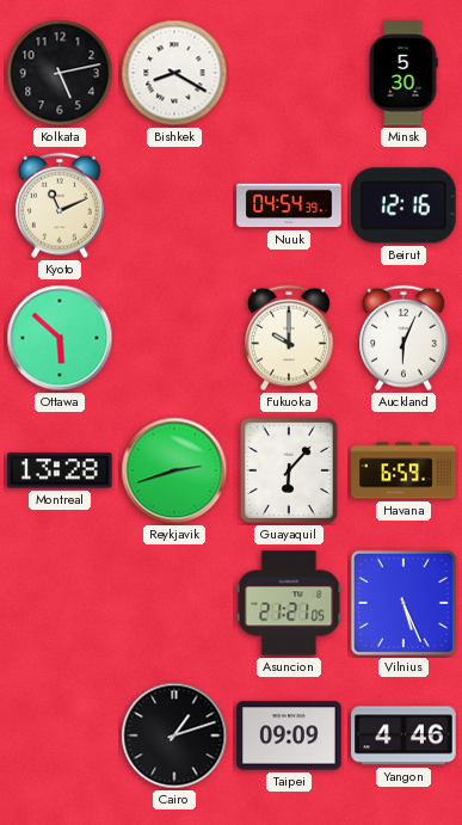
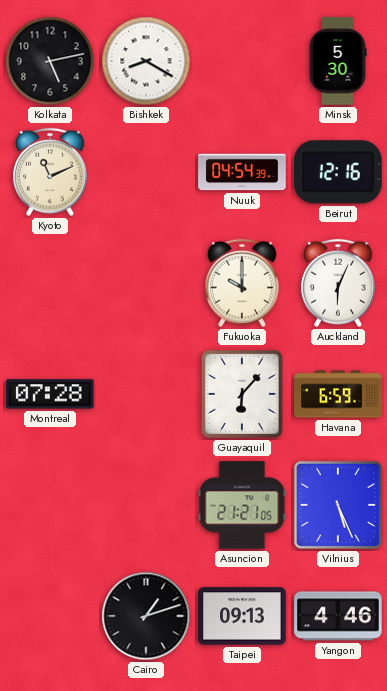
Ottawa: 5:52 -> none (60, 338)
Montreal: 13:28 -> 07:28 (50, 394)
Reykjavik: 2:42 -> none (174, 470)
Taipei: 09:09 -> 09:13 (242, 616)
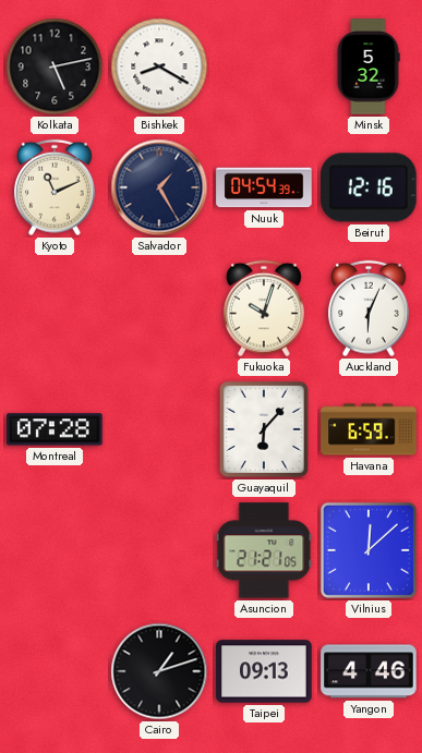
Minsk: 5:30 -> 5:32 (369, 66)
Salvador: none -> 1:25 (159, 187)
Fukuoka: 10:00 -> 10:03 (265, 308)
Vilnius: 5:26 -> 12:08 (369, 550)
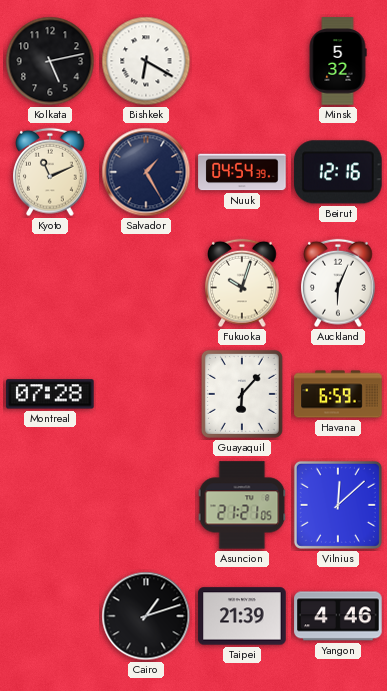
Bishkek: 8:20 -> 6:20 (146, 61)
Taipei: 09:13 -> 21:39 (242, 616)
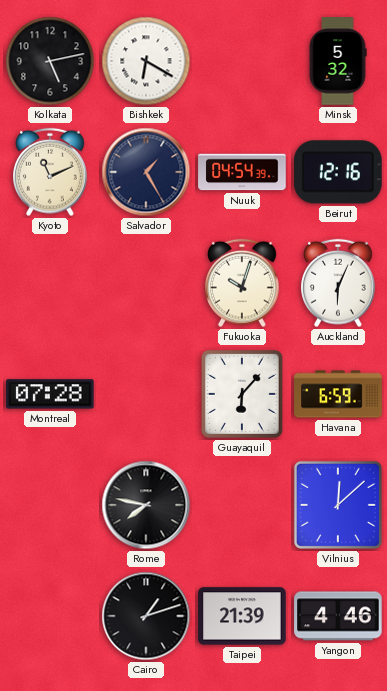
Rome: none -> 7:47 (146, 505)
Asuncion: 21:21 -> none (242, 505)
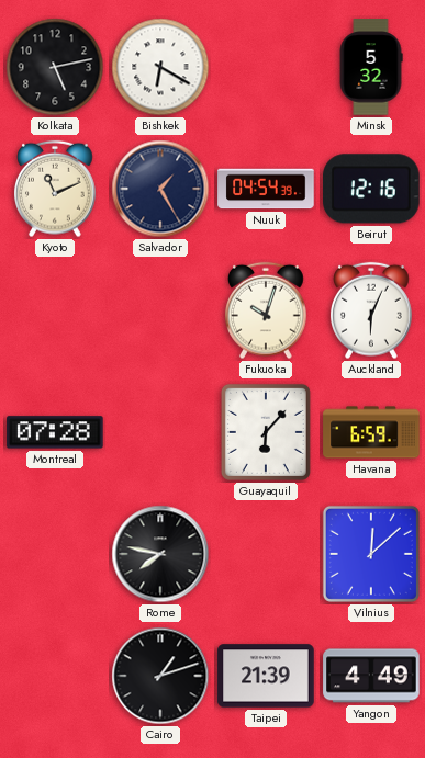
Yangon: 4:46 -> 4:49 (371, 676)
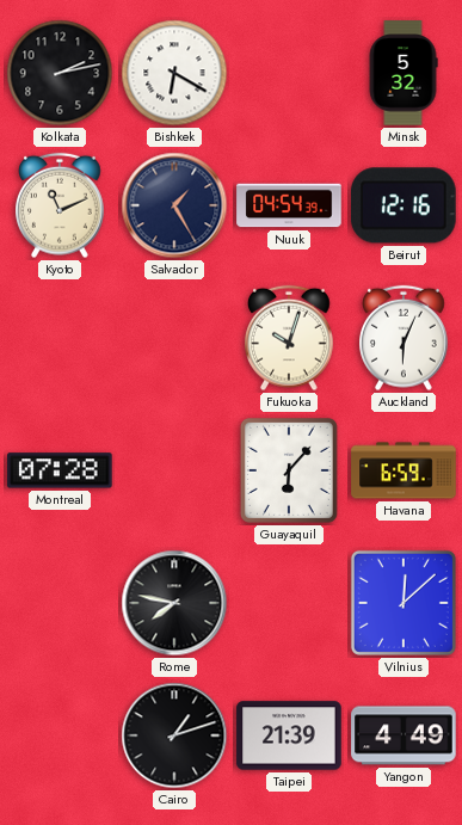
Kolkata: 5:13 -> 2:13 (60, 73)
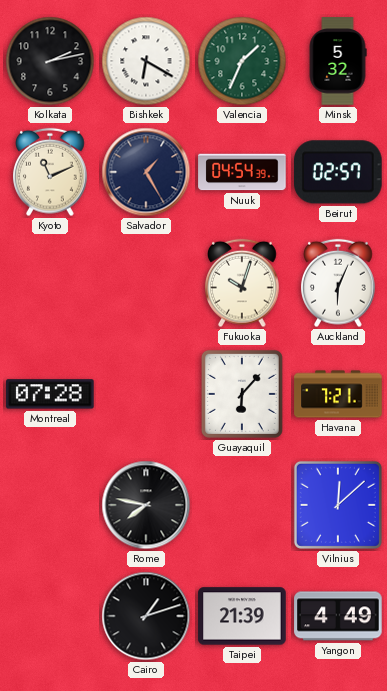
Valencia: none -> 1:34 (242, 61)
Beirut: 12:16 -> 02:57 (338, 172)
Havana: 6:59 -> 7:21 (338, 394)
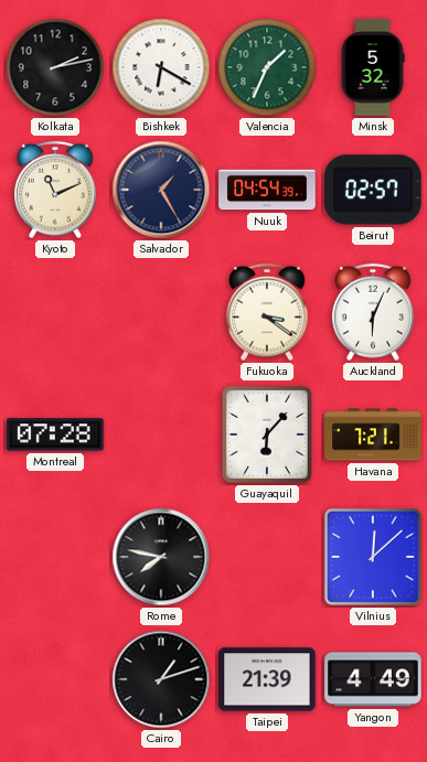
Fukuoka: 10:03 -> 3:21 (268, 312)
